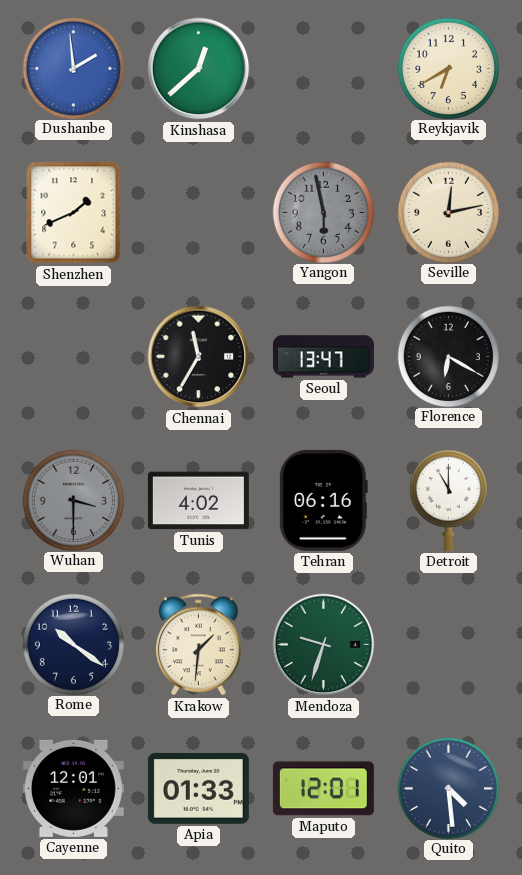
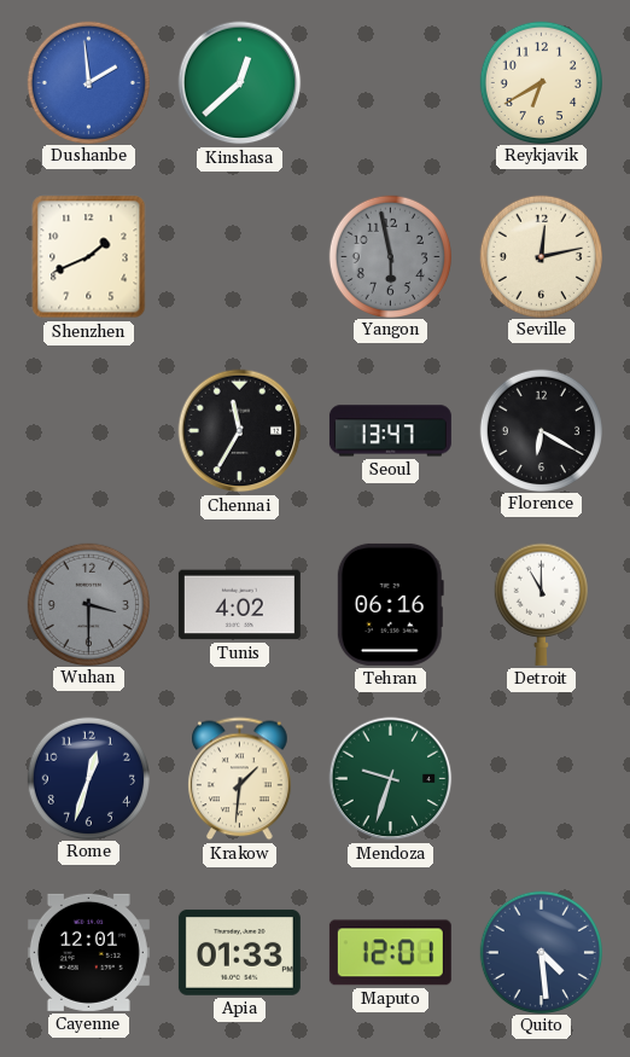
Rome: 10:21 -> 12:33 (88, 778)
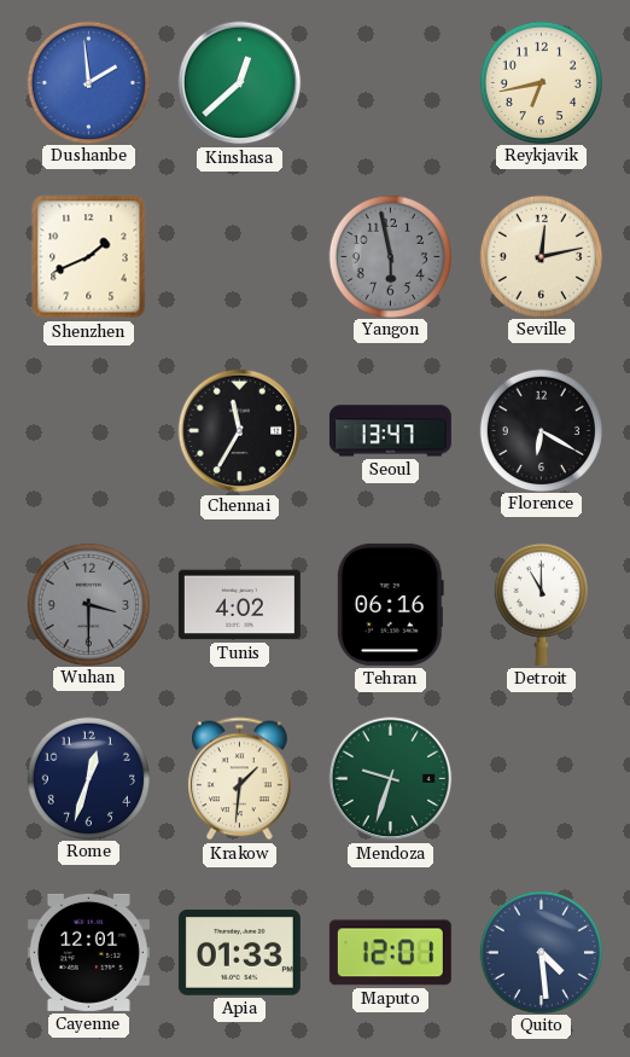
Reykjavik: 6:40 -> 6:43 (541, 82)
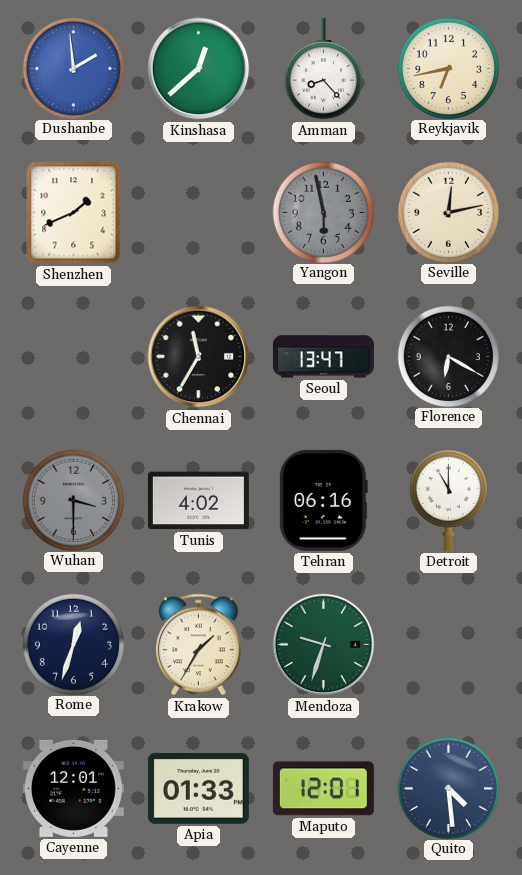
Amman: none -> 8:23 (323, 69)
Krakow: 1:31 -> 1:35 (199, 645)
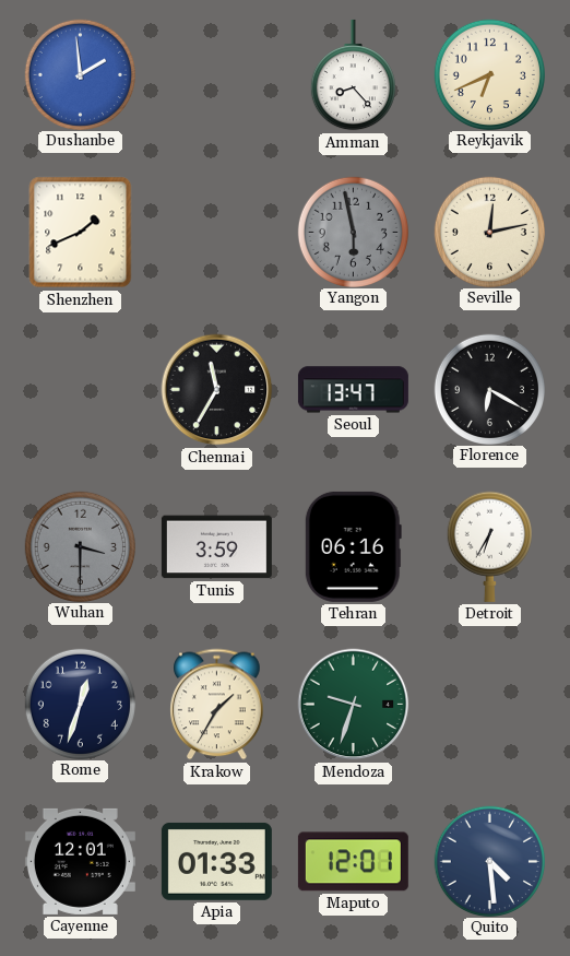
Kinshasa: 12:38 -> none (199, 69)
Reykjavik: 6:43 -> 6:41 (489, 74)
Tunis: 4:02 -> 3:59 (216, 547)
Detroit: 11:00 -> 6:35 (489, 546)
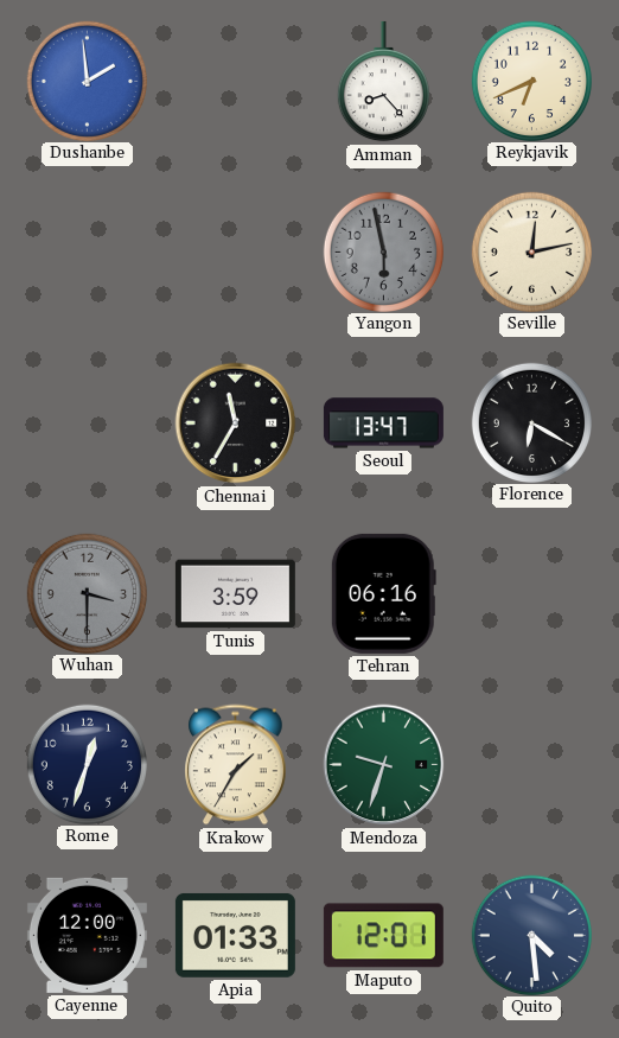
Shenzhen: 1:41 -> none (81, 233)
Detroit: 6:35 -> none (489, 546)
Cayenne: 12:01 -> 12:00 (87, 935)
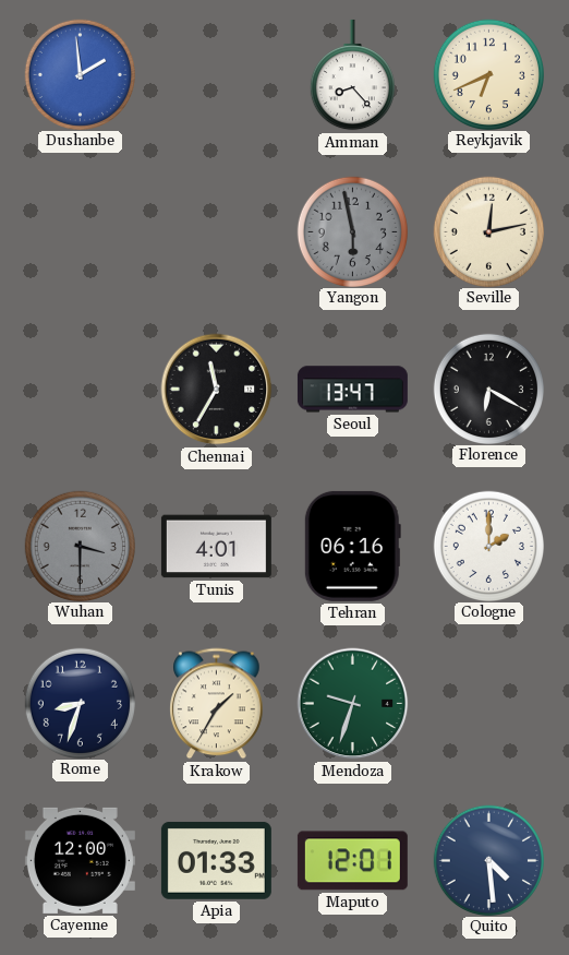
Tunis: 3:59 -> 4:01 (216, 547)
Cologne: none -> 2:00 (488, 546)
Rome: 12:33 -> 8:33 (80, 703)
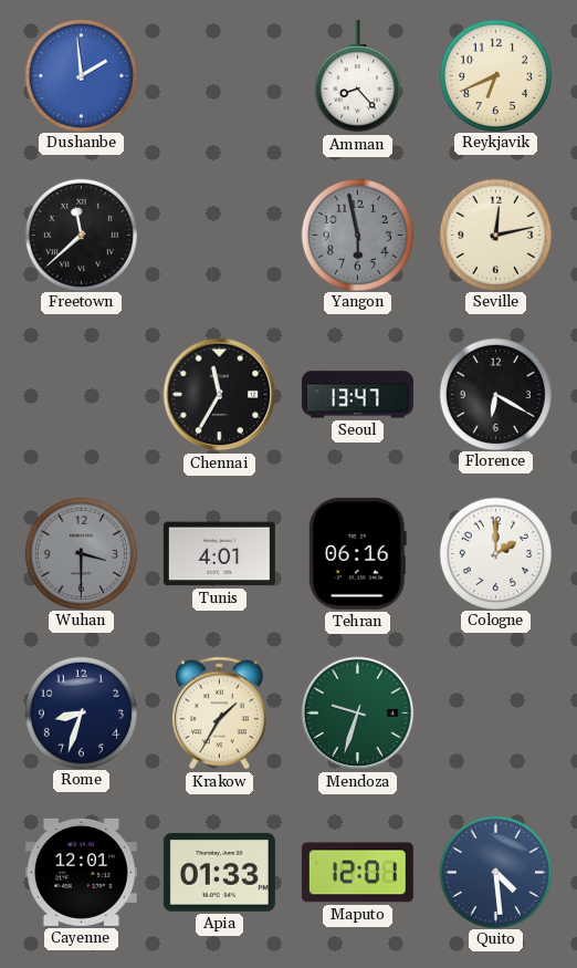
Freetown: none -> 11:38 (81, 235)
Cayenne: 12:00 -> 12:01 (81, 872)
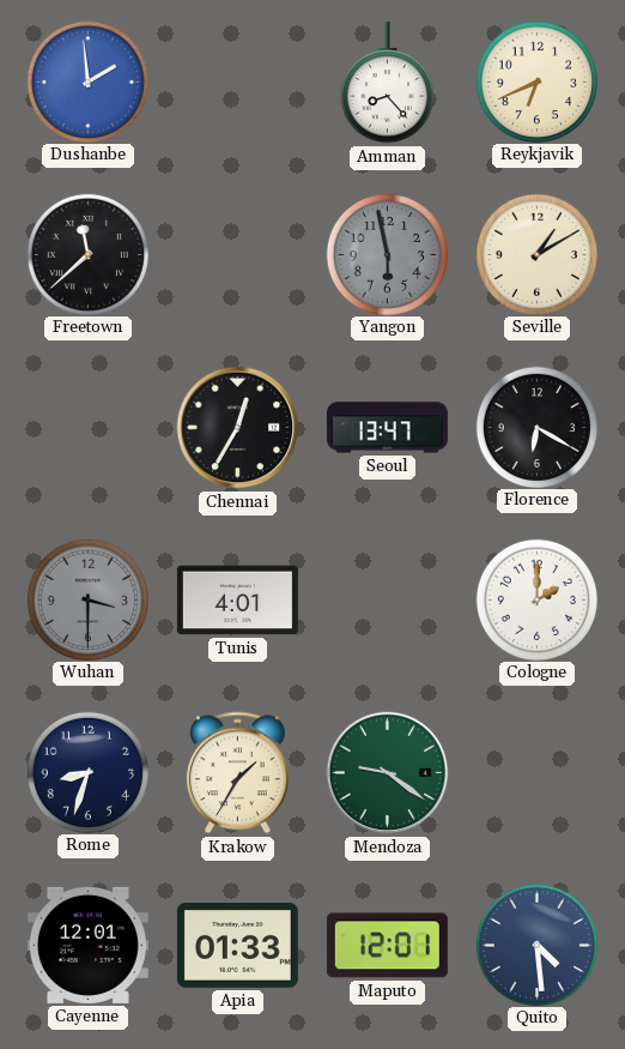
Seville: 12:13 -> 1:10 (536, 254)
Chennai: 11:35 -> 12:35 (238, 428)
Tehran: 06:16 -> none (357, 553)
Mendoza: 9:33 -> 9:21 (388, 773)
